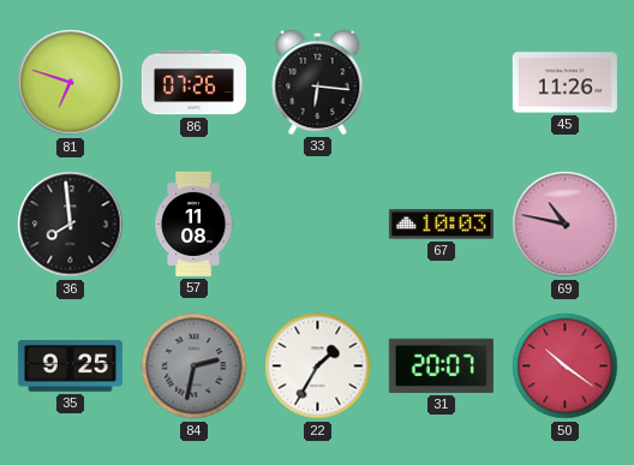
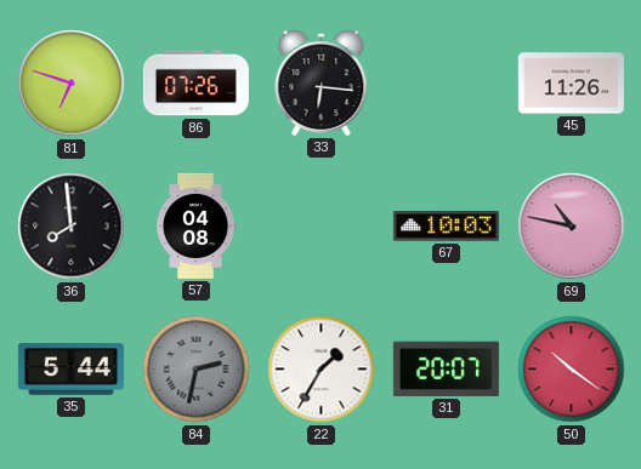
57: 11:08 -> 04:08 (197, 225)
35: 9:25 -> 5:44 (70, 370)
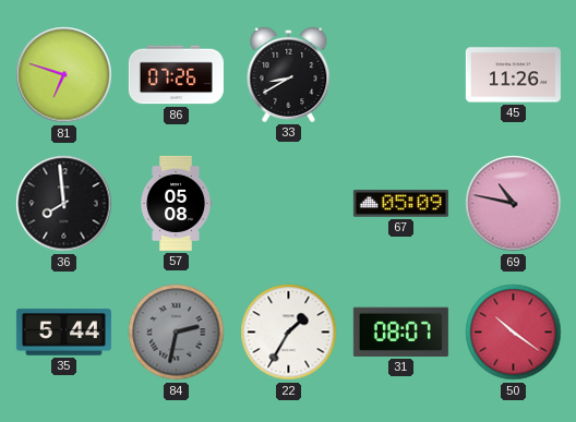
33: 6:16 -> 8:40 (289, 74)
57: 04:08 -> 05:08 (177, 203)
67: 10:03 -> 05:09 (400, 204)
31: 20:07 -> 08:07 (400, 331)
